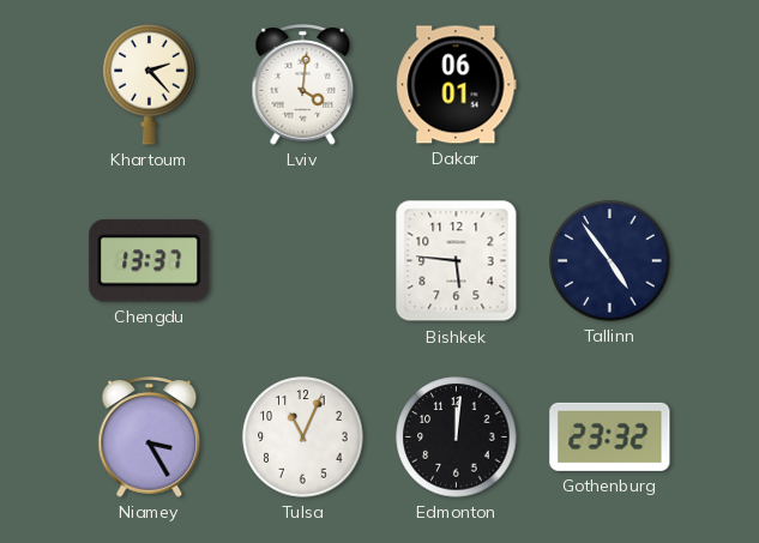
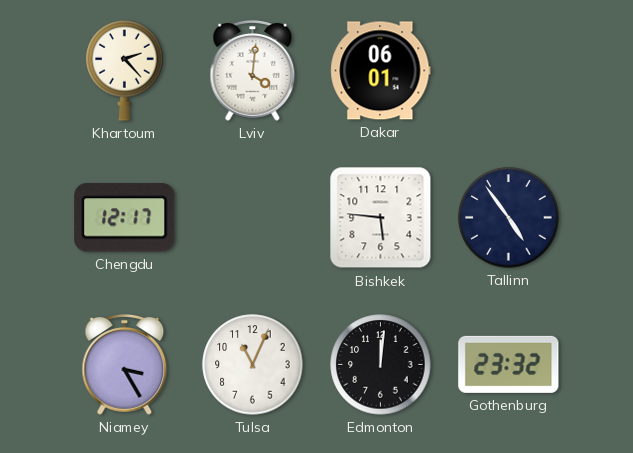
Chengdu: 13:37 -> 12:17 (125, 218)
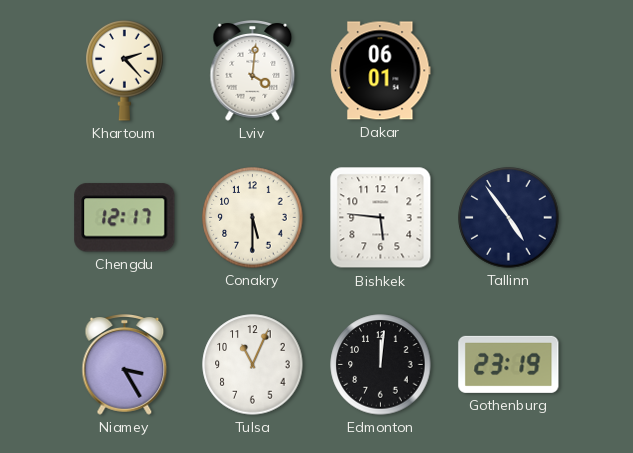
Conakry: none -> 5:30 (253, 218)
Gothenburg: 23:32 -> 23:19 (509, 364)
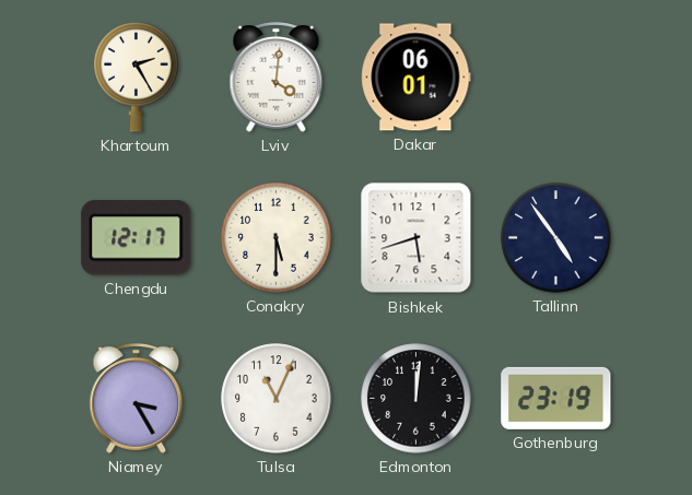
Khartoum: 2:23 -> 2:25 (137, 78)
Bishkek: 5:46 -> 5:42 (417, 238)
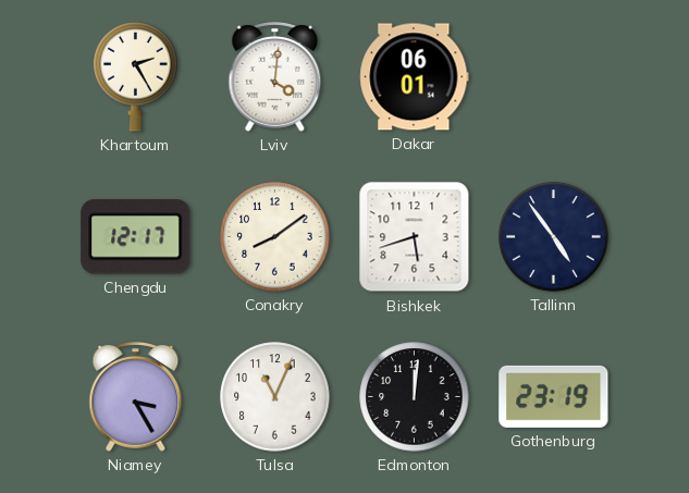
Conakry: 5:30 -> 8:09 (275, 237)
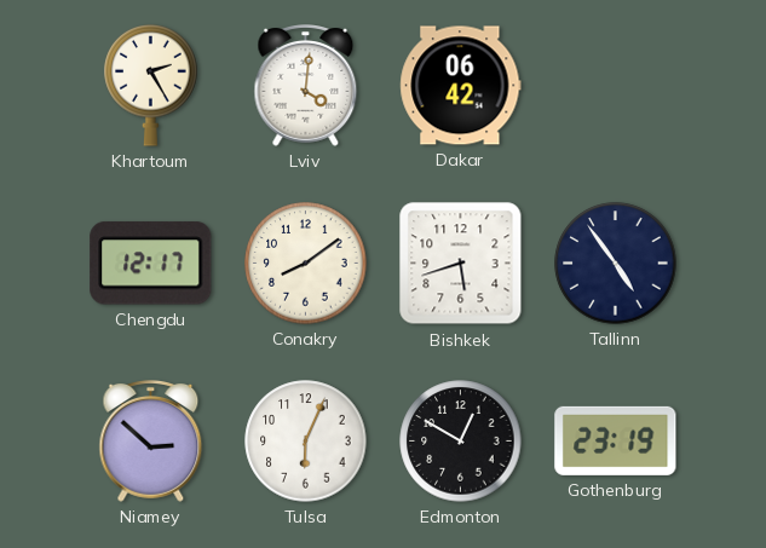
Dakar: 06:01 -> 06:42 (461, 86)
Niamey: 3:25 -> 2:52 (151, 442)
Tulsa: 11:04 -> 6:04 (306, 442)
Edmonton: 12:01 -> 12:50 (461, 442)
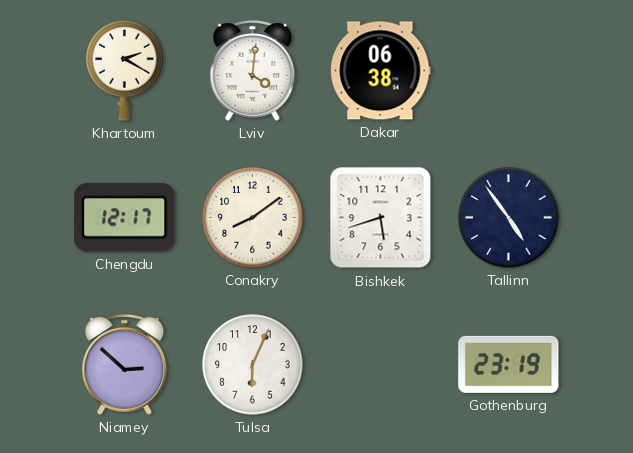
Khartoum: 2:25 -> 2:20 (125, 71)
Dakar: 06:42 -> 06:38 (381, 71)
Edmonton: 12:50 -> none (461, 442)
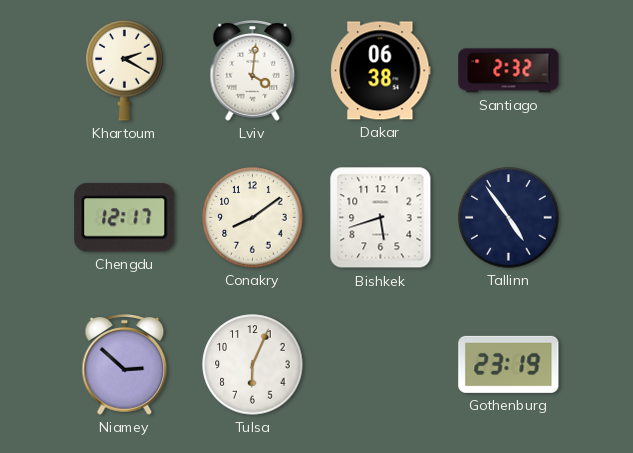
Santiago: none -> 2:32 (509, 71)
